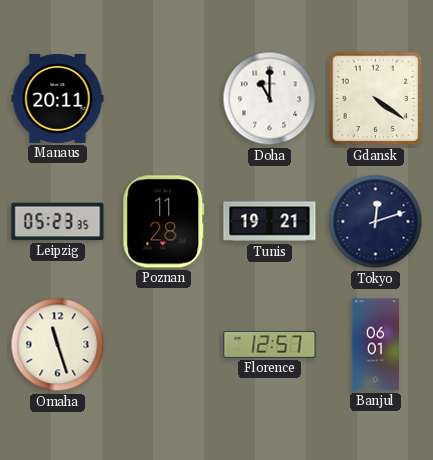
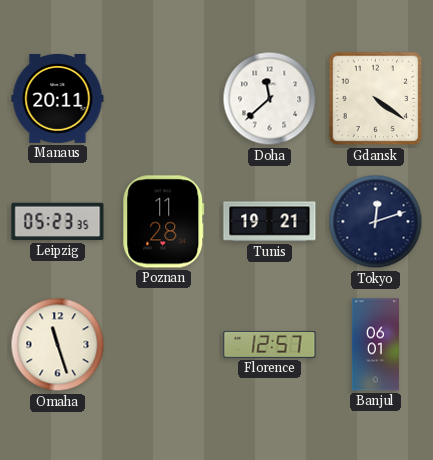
Doha: 11:00 -> 11:38 (270, 99)
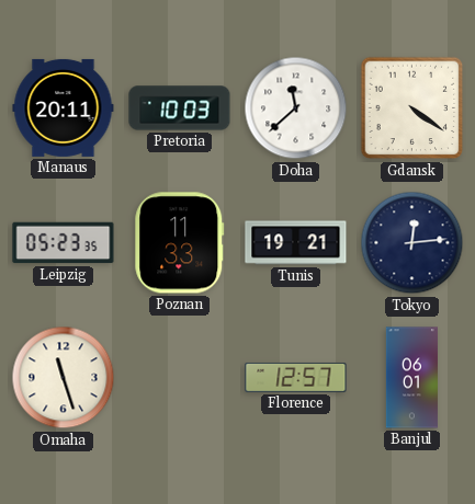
Pretoria: none -> 10:03 (180, 108)
Poznan: 11:28 -> 11:33 (180, 243)
Tokyo: 12:12 -> 12:14 (412, 243)
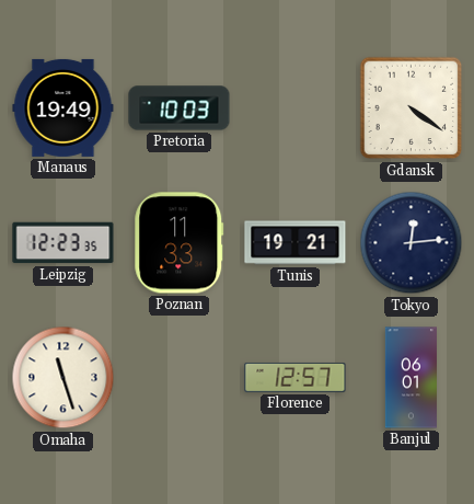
Manaus: 20:11 -> 19:49 (63, 107)
Doha: 11:38 -> none (296, 108)
Leipzig: 05:23 -> 12:23 (63, 243)
